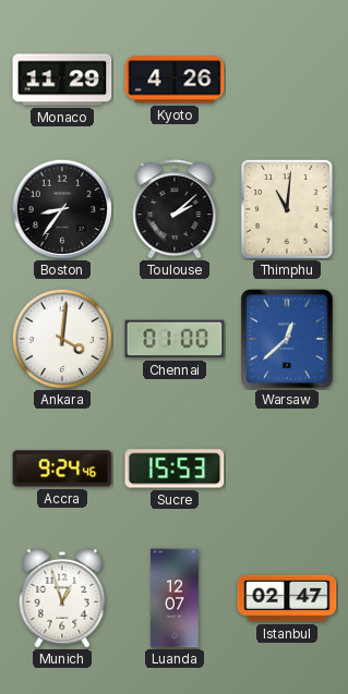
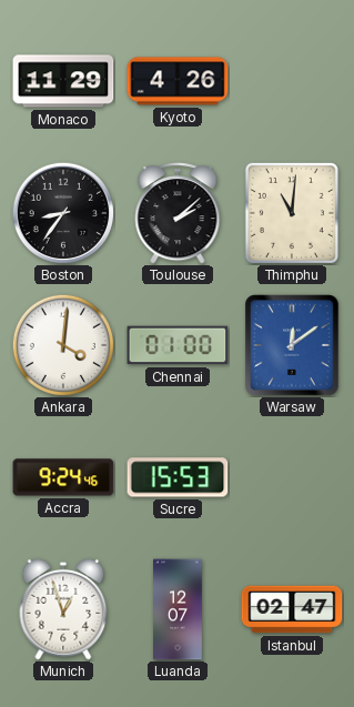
Warsaw: 12:38 -> 12:09 (292, 345)
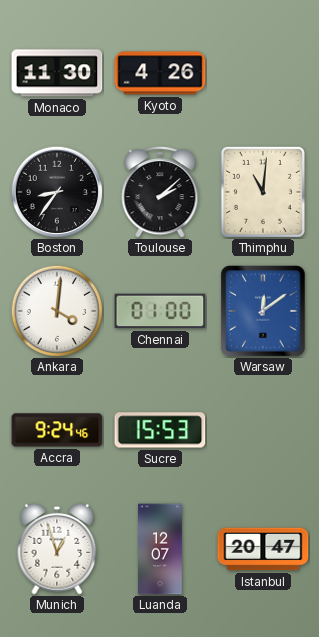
Monaco: 11:29 -> 11:30 (57, 73)
Istanbul: 02:47 -> 20:47 (263, 549)
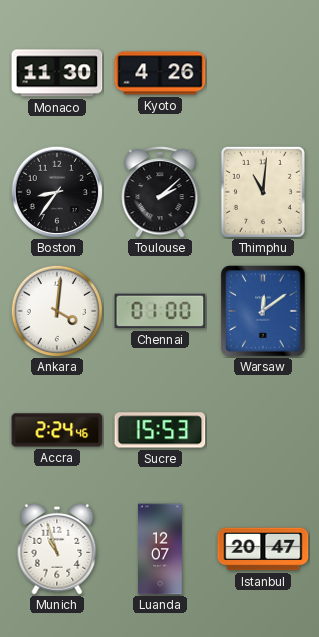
Accra: 9:24 -> 2:24 (57, 430)
Munich: 12:57 -> 10:57 (57, 549)
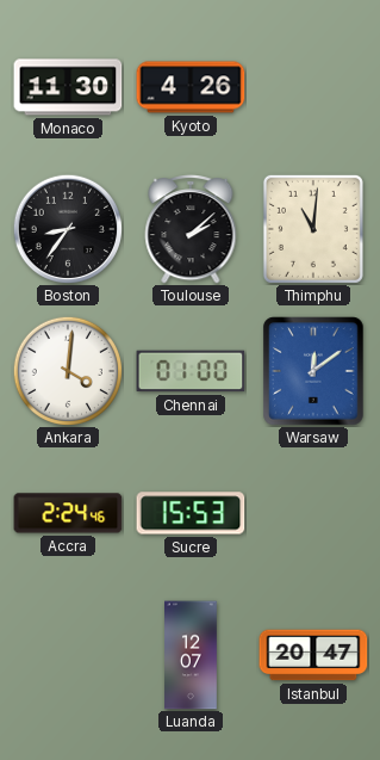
Munich: 10:57 -> none (57, 549)
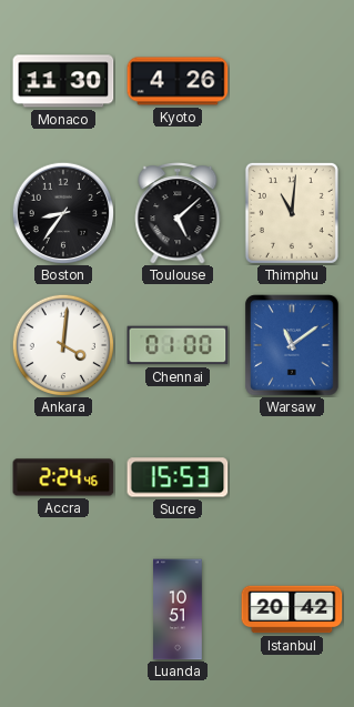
Toulouse: 2:08 -> 5:08 (178, 214)
Warsaw: 12:09 -> 11:09 (292, 345)
Luanda: 12:07 -> 10:51 (178, 609)
Istanbul: 20:47 -> 20:42 (292, 609)
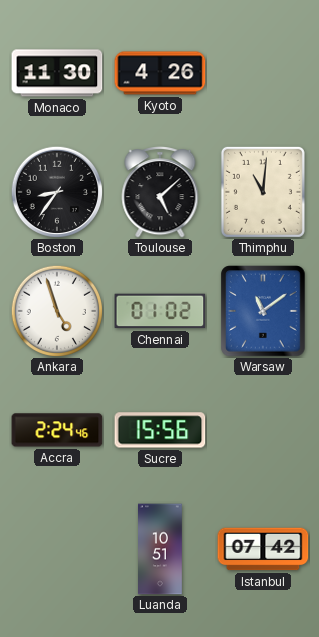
Ankara: 4:01 -> 4:57 (56, 310)
Chennai: 01:00 -> 01:02 (160, 311)
Sucre: 15:53 -> 15:56 (160, 430)
Istanbul: 20:42 -> 07:42 (263, 549)
